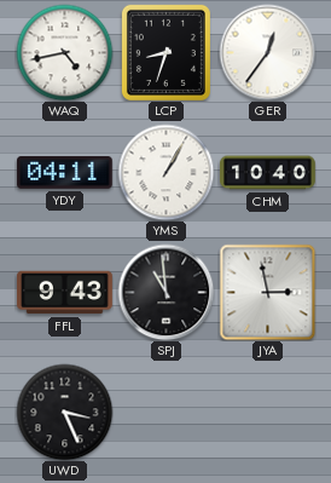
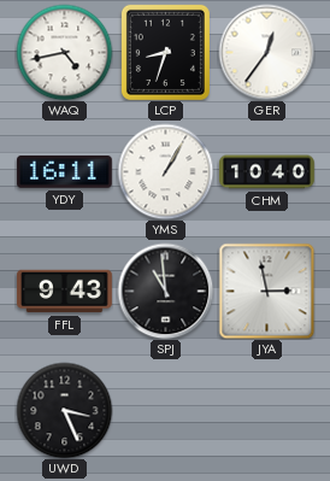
YDY: 04:11 -> 16:11 (64, 172)
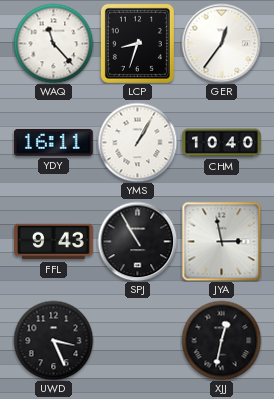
WAQ: 4:43 -> 11:23 (53, 43)
SPJ: 10:59 -> 10:55 (137, 241)
XJJ: none -> 12:32 (221, 340)
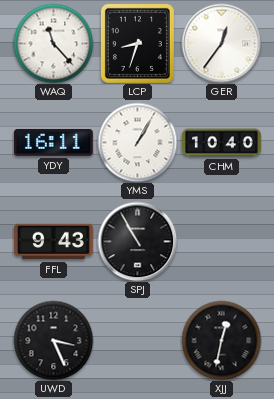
JYA: 2:58 -> none (221, 241)
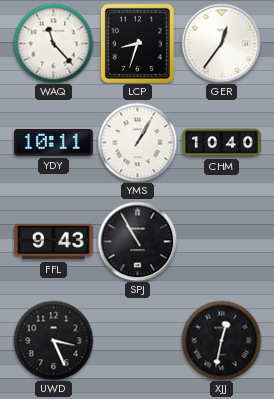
YDY: 16:11 -> 10:11 (53, 143)
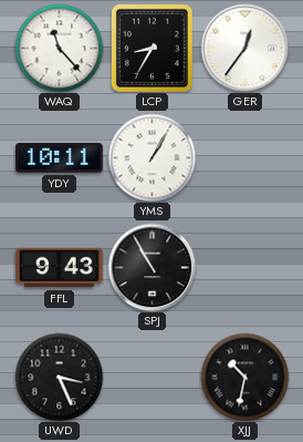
LCP: 8:33 -> 8:35 (151, 48)
CHM: 10:40 -> none (222, 143)
XJJ: 12:32 -> 10:32 (244, 377)
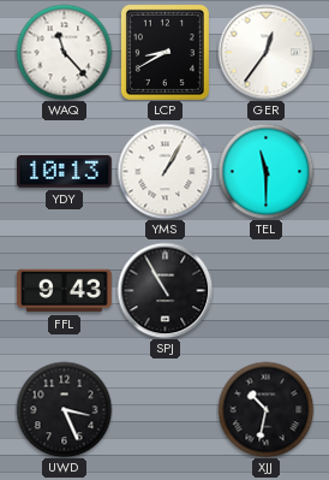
LCP: 8:35 -> 8:40 (164, 52)
YDY: 10:11 -> 10:13 (64, 172)
TEL: none -> 11:30 (265, 171)
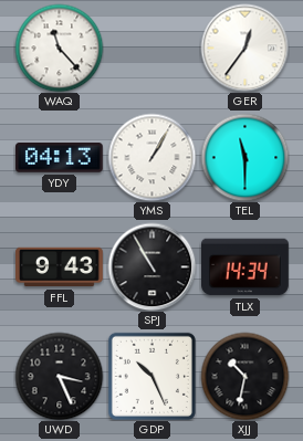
LCP: 8:40 -> none (164, 52)
YDY: 10:13 -> 04:13 (59, 158)
TLX: none -> 14:34 (245, 267)
GDP: none -> 10:26 (151, 376)
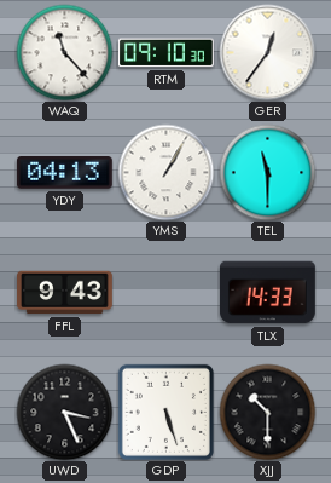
RTM: none -> 09:10 (165, 53)
SPJ: 10:55 -> none (151, 266)
TLX: 14:34 -> 14:33 (268, 293)
GDP: 10:26 -> 5:27 (165, 412)
XJJ: 10:32 -> 10:30 (267, 412)
